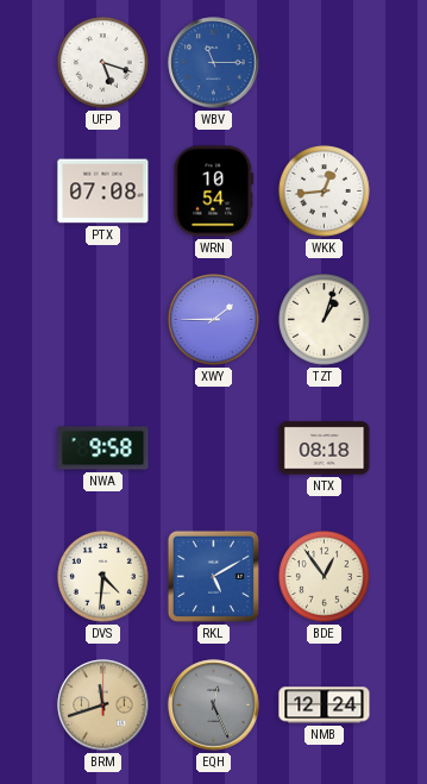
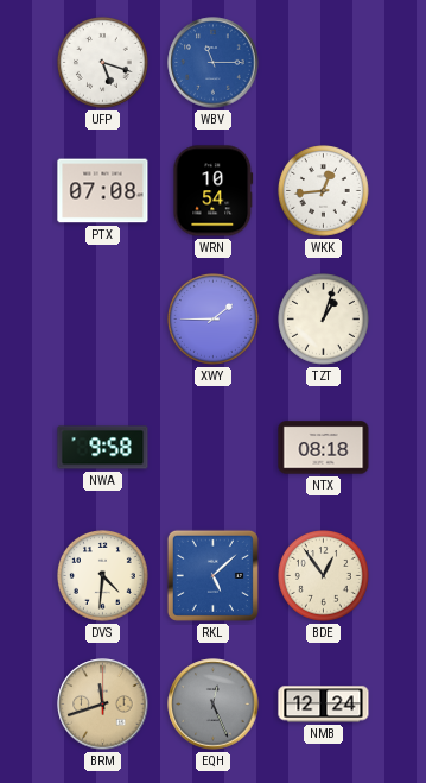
RKL: 5:10 -> 5:08 (212, 575)
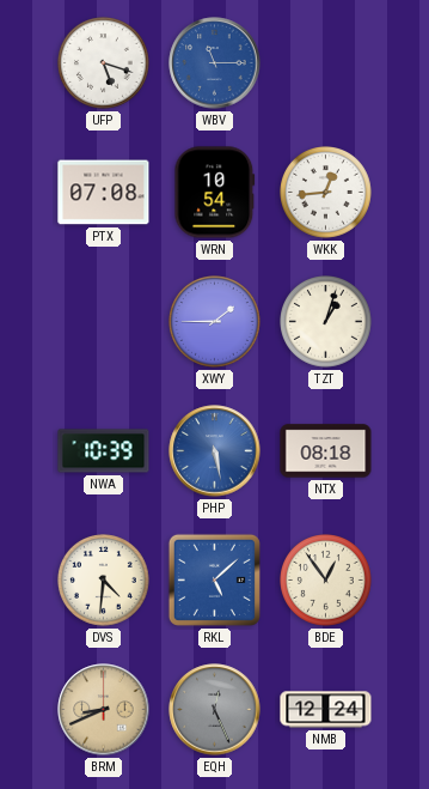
NWA: 9:58 -> 10:39 (104, 451)
PHP: none -> 5:28 (215, 451)
BRM: 11:42 -> 8:41 (104, 710)
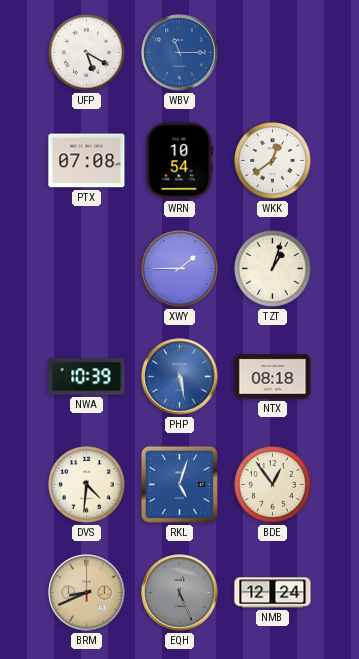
UFP: 5:18 -> 5:20 (87, 53)
WKK: 12:44 -> 12:39 (273, 161)
RKL: 5:08 -> 5:03 (179, 484)
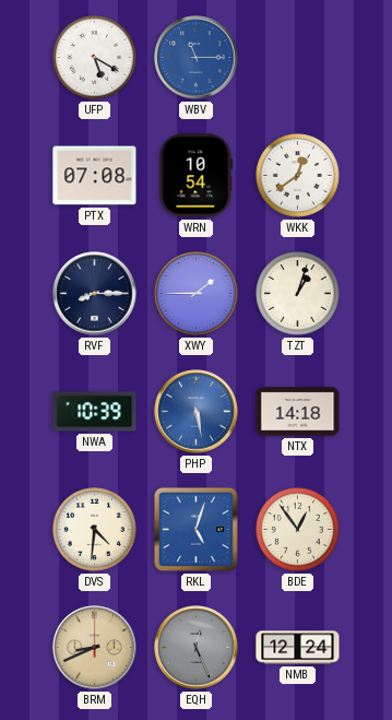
RVF: none -> 8:15 (95, 294)
NTX: 08:18 -> 14:18 (298, 412)
